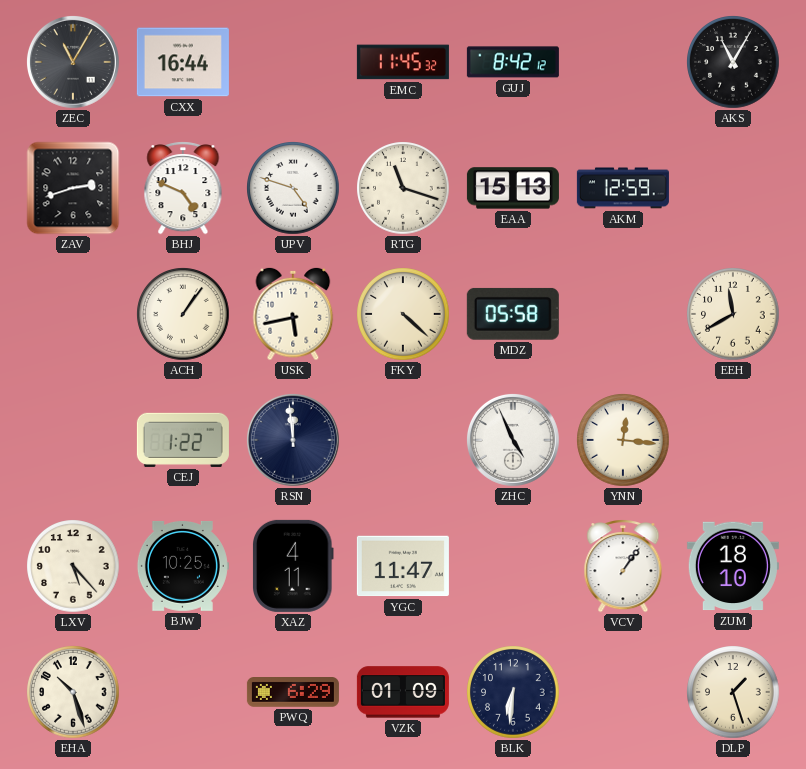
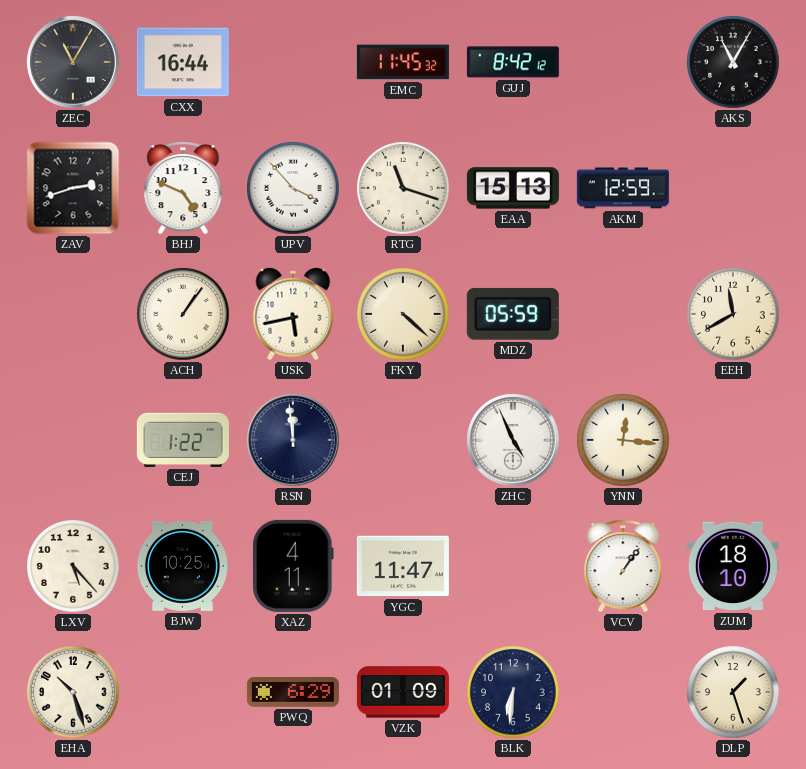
UPV: 4:48 -> 3:53 (293, 188)
MDZ: 05:58 -> 05:59 (513, 314)
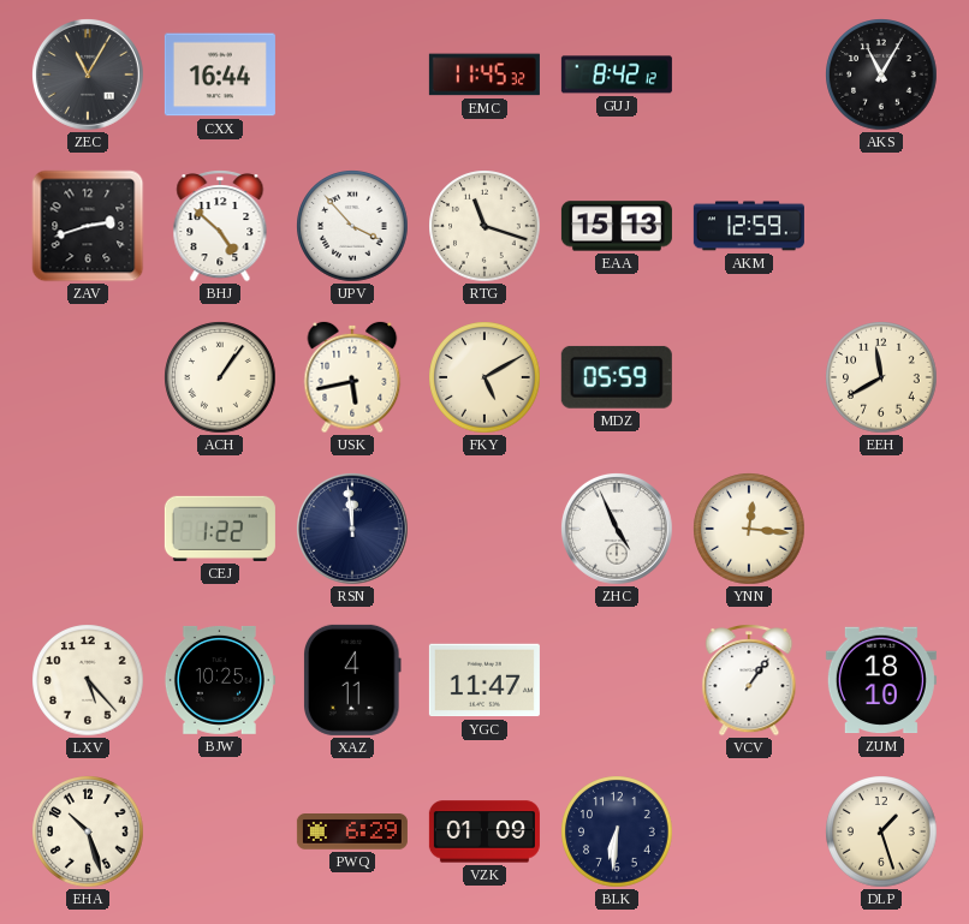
BHJ: 4:49 -> 4:52 (220, 226)
FKY: 4:22 -> 5:10 (485, 377)
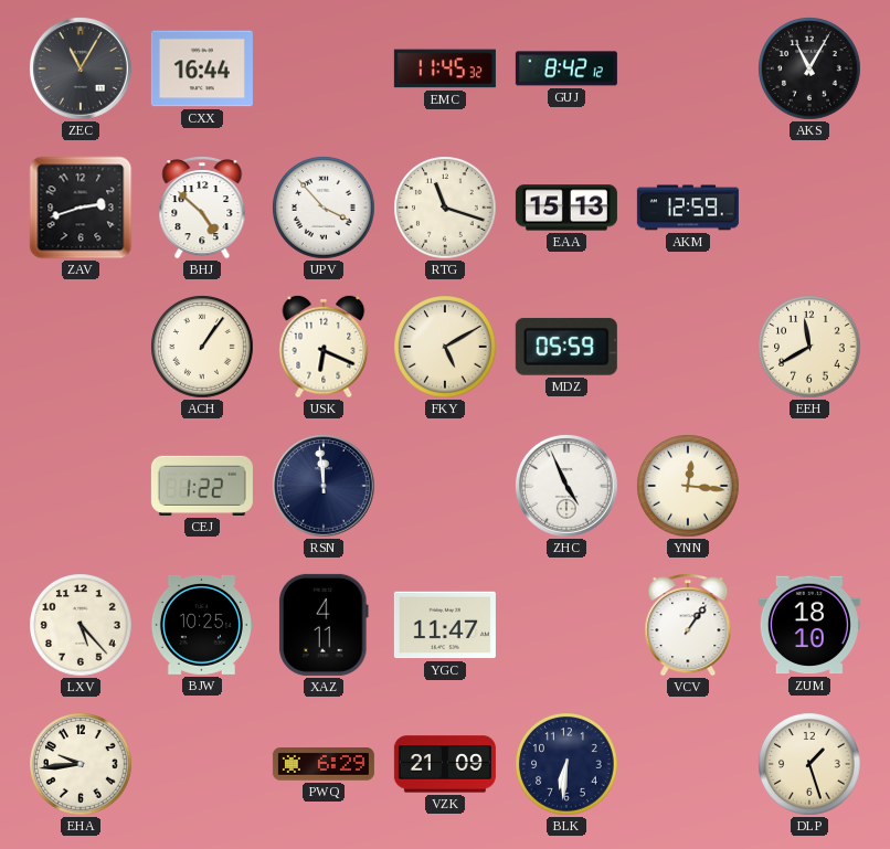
USK: 5:43 -> 6:19 (324, 347)
EHA: 10:27 -> 9:44 (81, 764)
VZK: 01:09 -> 21:09 (445, 764)
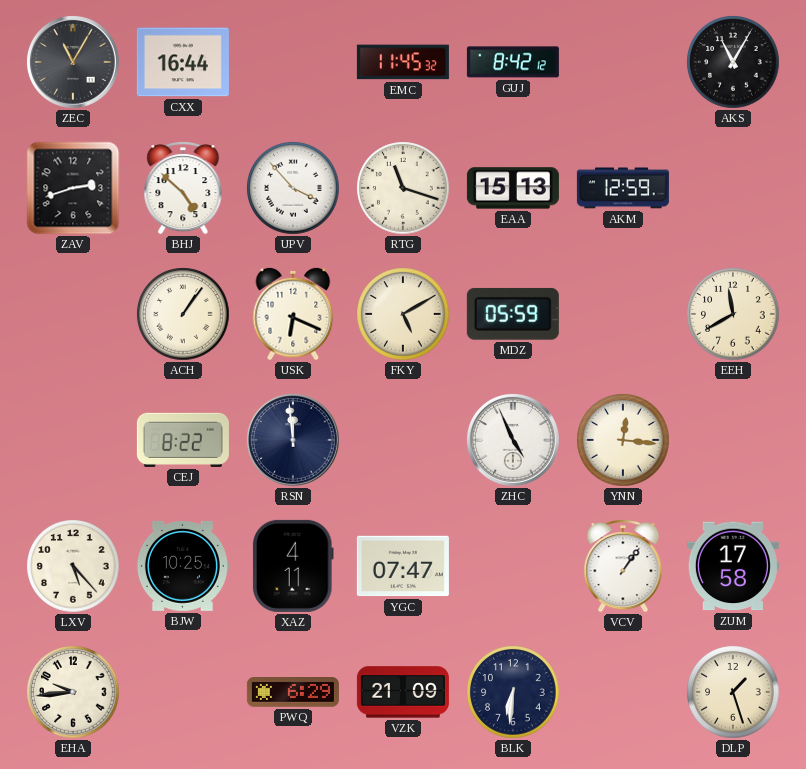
CEJ: 1:22 -> 8:22 (183, 440)
YGC: 11:47 -> 07:47 (403, 566)
ZUM: 18:10 -> 17:58 (733, 566)
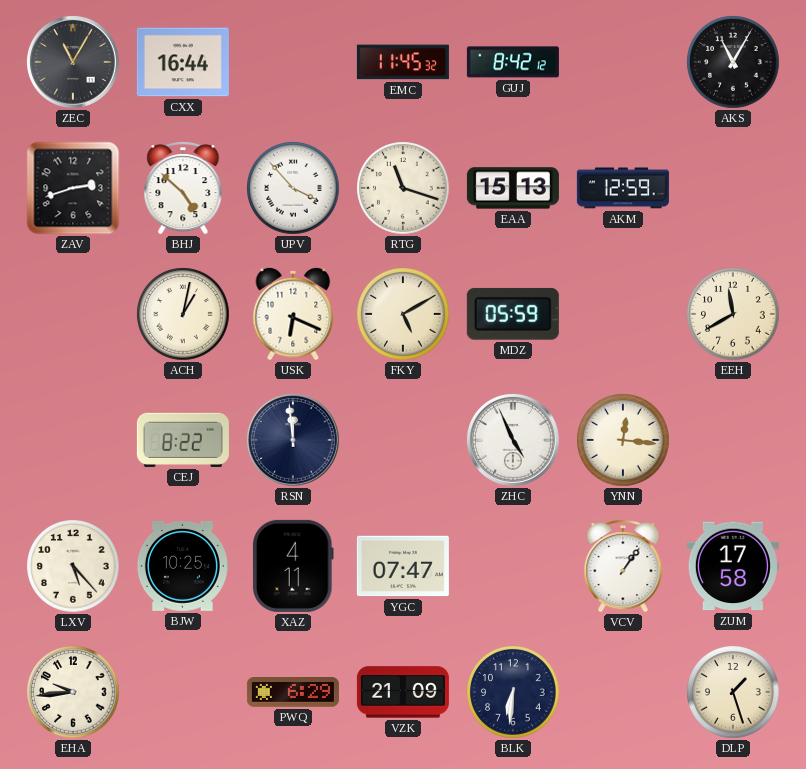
ACH: 1:06 -> 1:02 (183, 314)
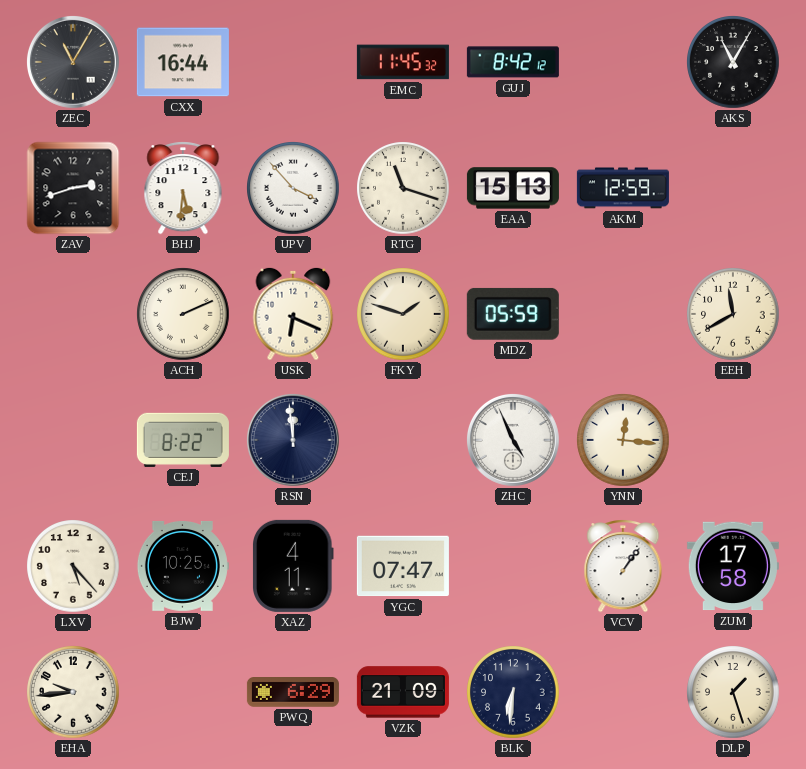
BHJ: 4:52 -> 5:31 (183, 188)
ACH: 1:02 -> 2:11 (183, 314)
FKY: 5:10 -> 1:48 (403, 314)
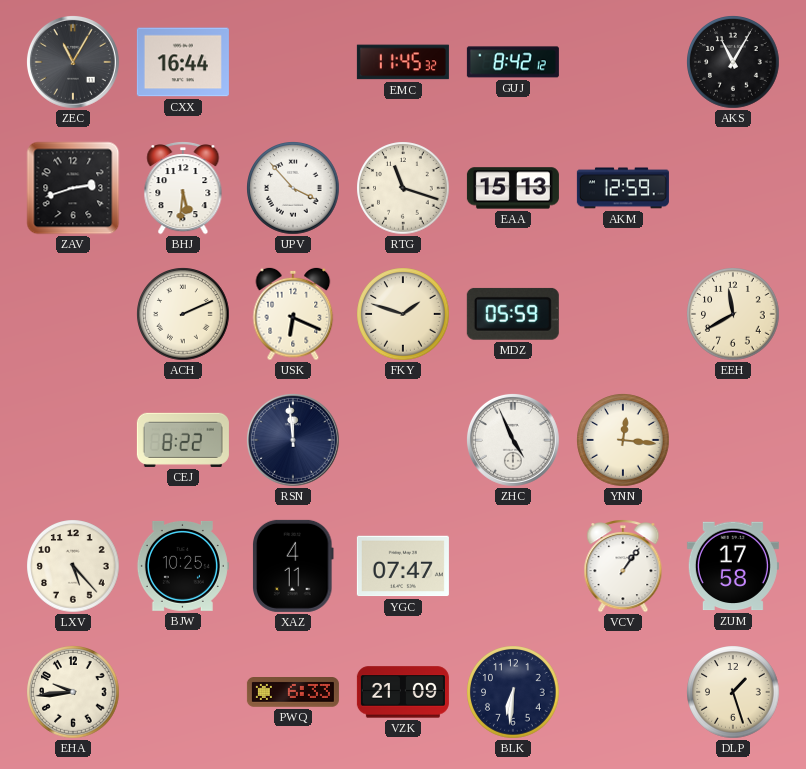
PWQ: 6:29 -> 6:33 (293, 692)
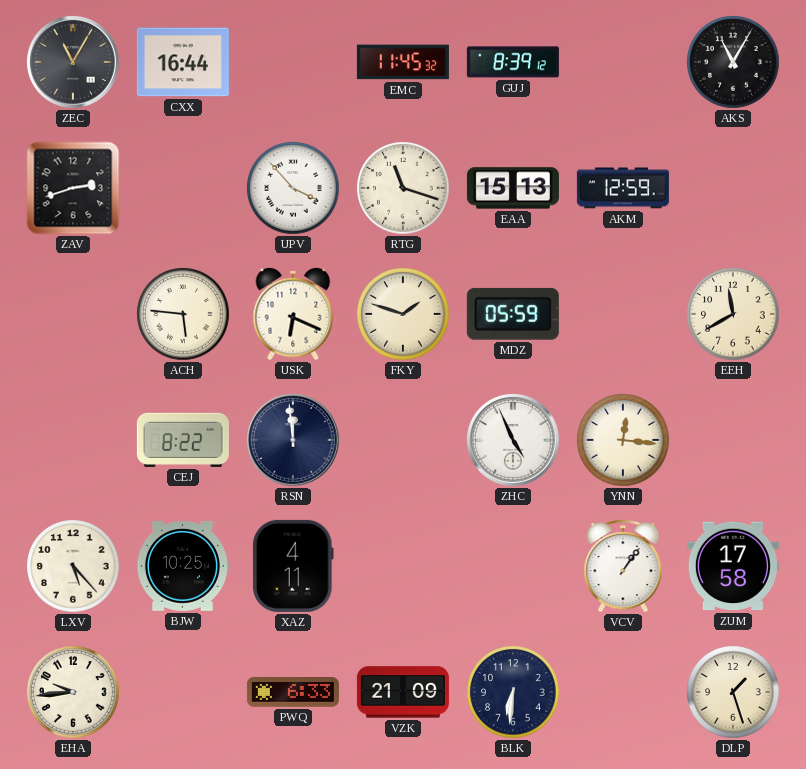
GUJ: 8:42 -> 8:39 (513, 62)
BHJ: 5:31 -> none (183, 188)
ACH: 2:11 -> 5:46 (183, 314)
YGC: 07:47 -> none (403, 566)
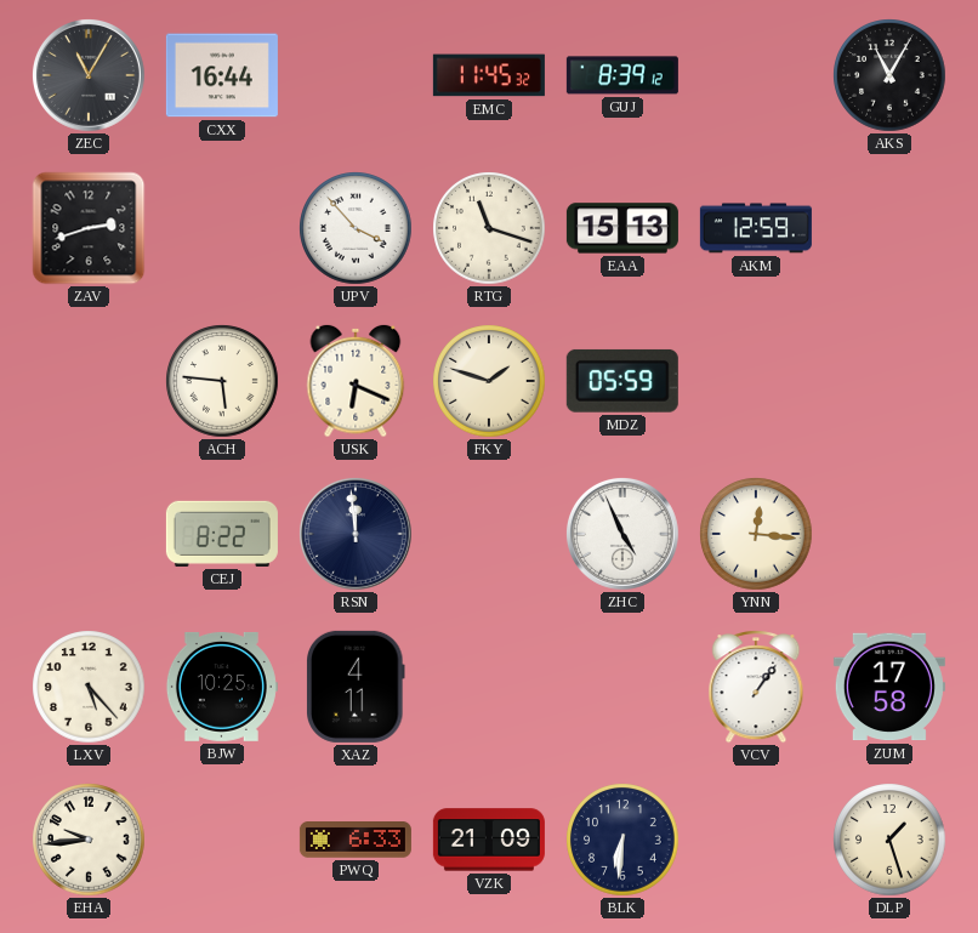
EEH: 11:40 -> none (733, 314)
